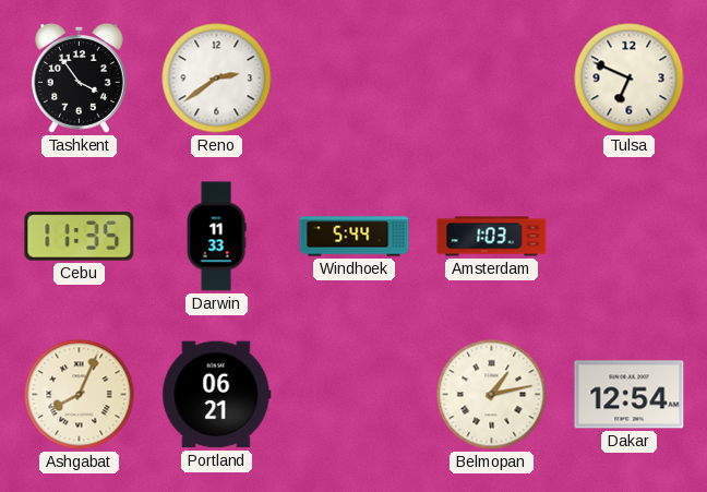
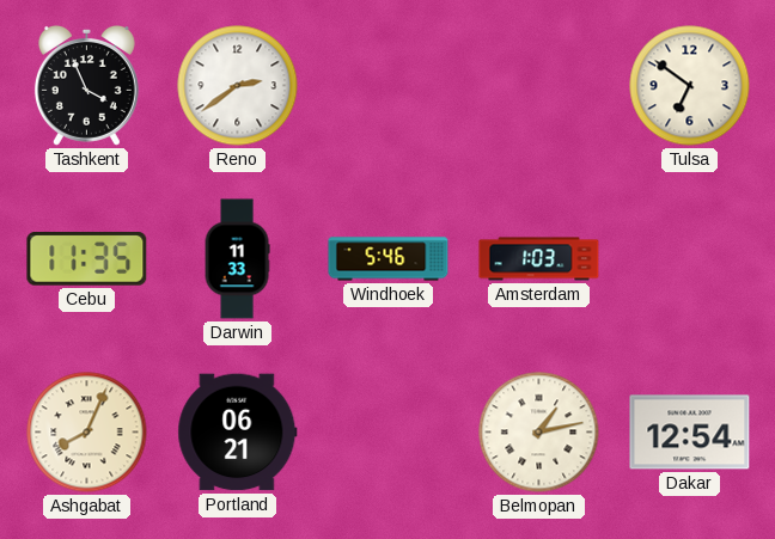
Tashkent: 3:54 -> 3:56 (86, 85)
Tulsa: 6:49 -> 6:51 (690, 86)
Windhoek: 5:44 -> 5:46 (389, 259)
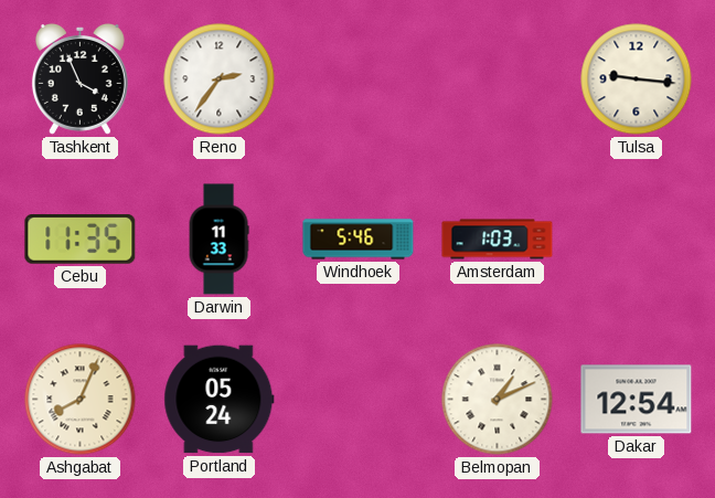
Reno: 2:39 -> 2:36 (220, 80)
Tulsa: 6:51 -> 9:16 (637, 80)
Portland: 06:21 -> 05:24 (220, 400)
Belmopan: 1:13 -> 1:11 (498, 400)
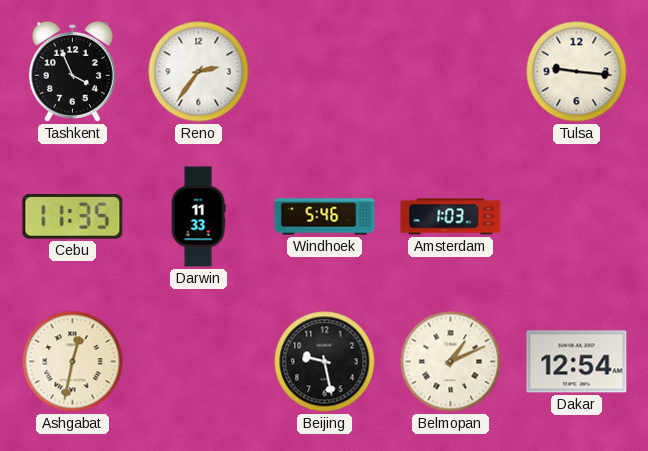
Ashgabat: 8:04 -> 12:32 (73, 362)
Portland: 05:24 -> none (220, 400)
Beijing: none -> 9:28 (325, 362)
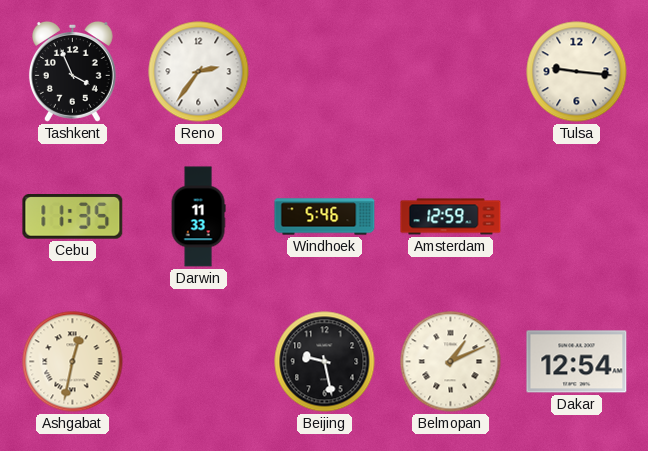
Amsterdam: 1:03 -> 12:59 (451, 217)
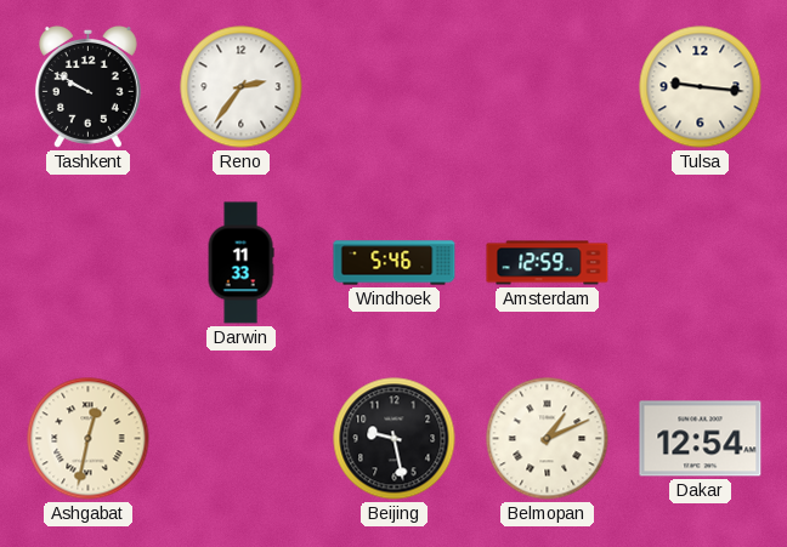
Tashkent: 3:56 -> 9:50 (87, 86)
Cebu: 11:35 -> none (73, 217)
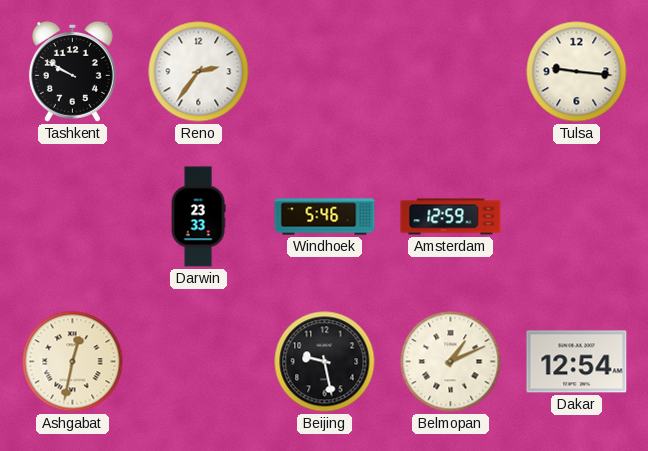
Darwin: 11:33 -> 23:33 (198, 217)
